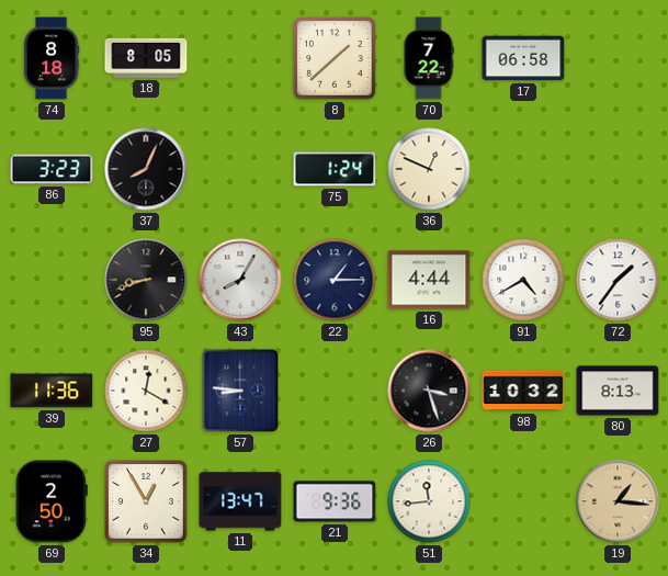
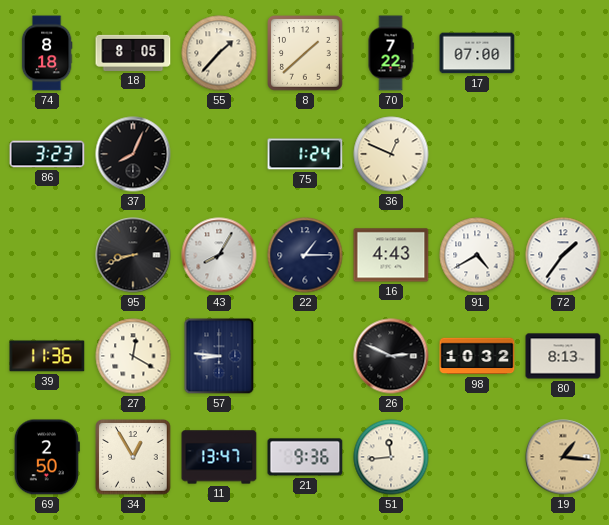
55: none -> 1:37 (219, 53)
17: 06:58 -> 07:00 (477, 53)
16: 4:44 -> 4:43 (391, 255)
26: 3:27 -> 2:49 (391, 356)
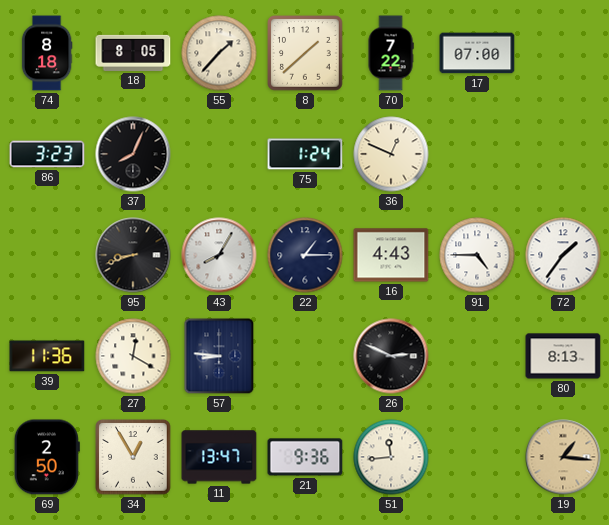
91: 4:40 -> 4:45 (477, 255)
98: 10:32 -> none (477, 356)
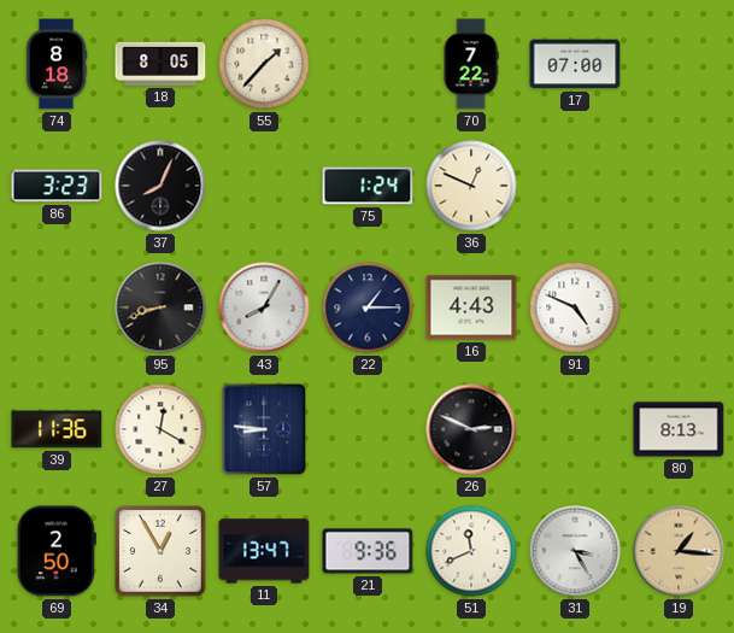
8: 1:38 -> none (305, 53)
91: 4:45 -> 4:49 (575, 307)
72: 1:36 -> none (563, 255)
51: 11:44 -> 11:41 (471, 551)
31: none -> 3:25 (575, 551)
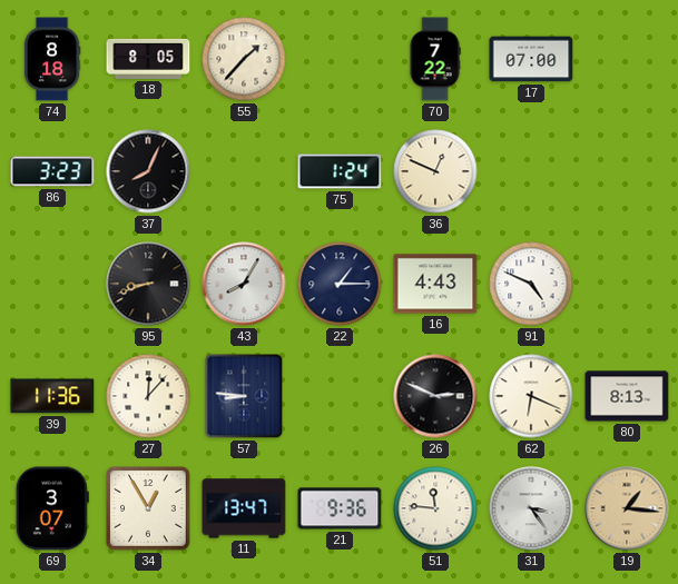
27: 12:20 -> 12:07 (148, 396)
62: none -> 6:19 (531, 396)
69: 2:50 -> 3:07 (52, 508)
51: 11:41 -> 11:46 (435, 508)
31: 3:25 -> 3:24 (531, 508)
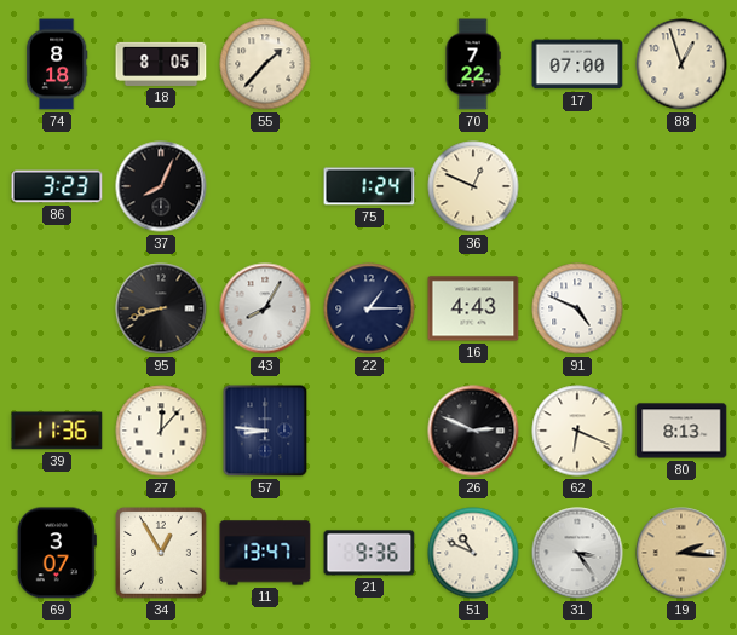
88: none -> 12:57 (681, 64)
51: 11:46 -> 10:49 (473, 553)
19: 1:16 -> 2:16 (681, 553)
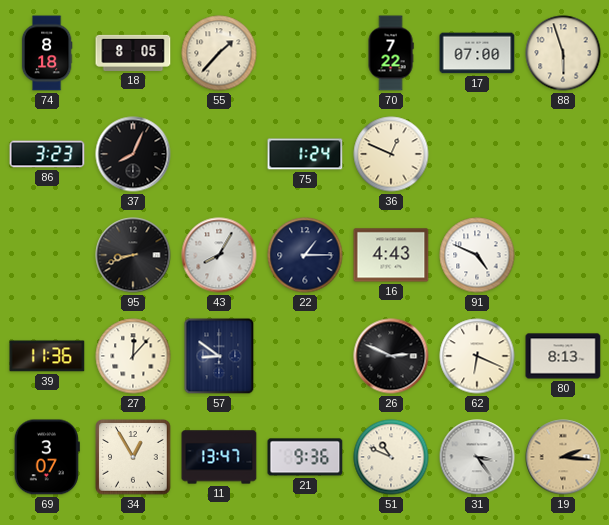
88: 12:57 -> 5:57 (563, 53)
57: 8:46 -> 8:51 (219, 356)
